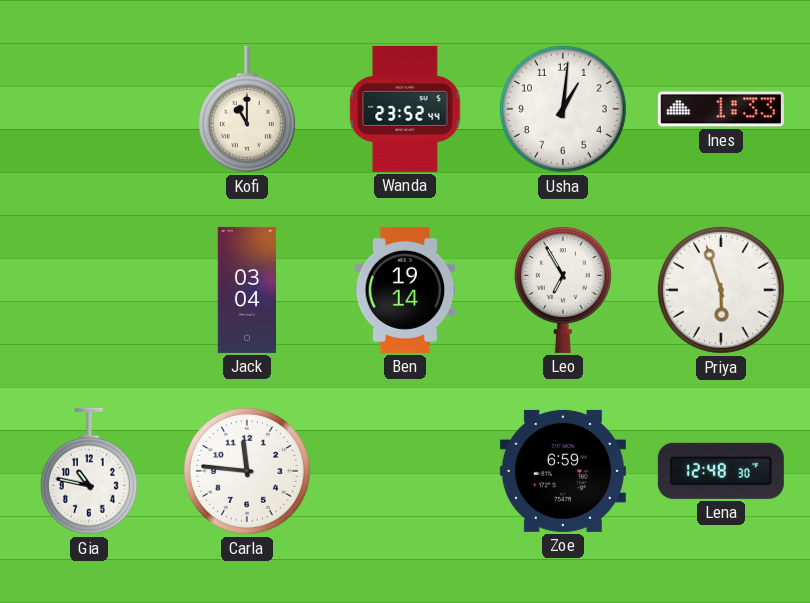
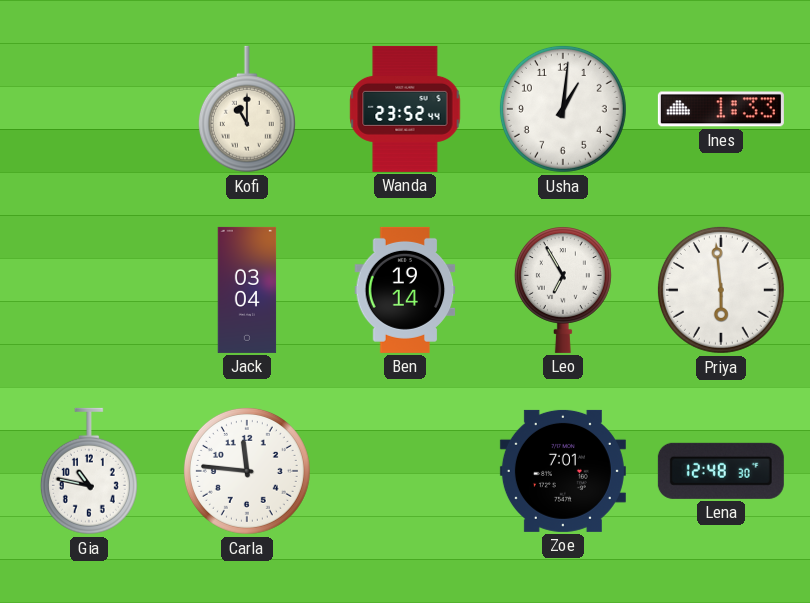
Priya: 5:57 -> 5:59 (721, 290)
Zoe: 6:59 -> 7:01 (563, 471)
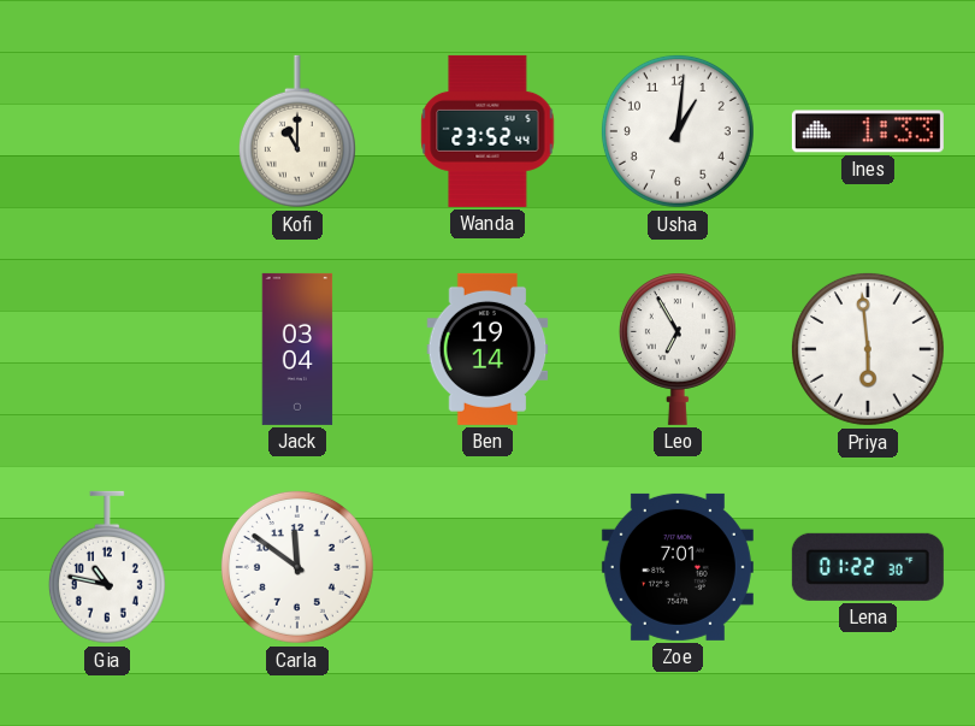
Carla: 11:46 -> 11:51 (297, 567)
Lena: 12:48 -> 01:22 (868, 567)
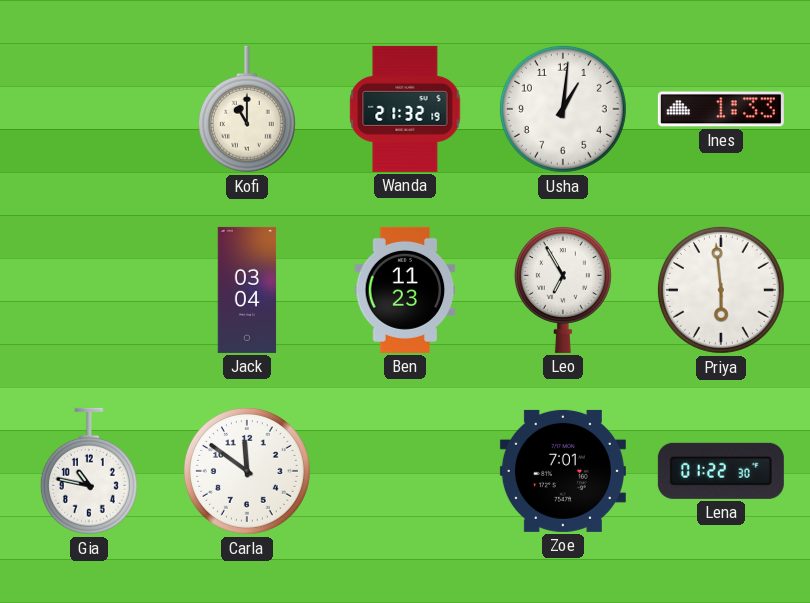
Wanda: 23:52 -> 21:32 (405, 109)
Ben: 19:14 -> 11:23 (405, 290)
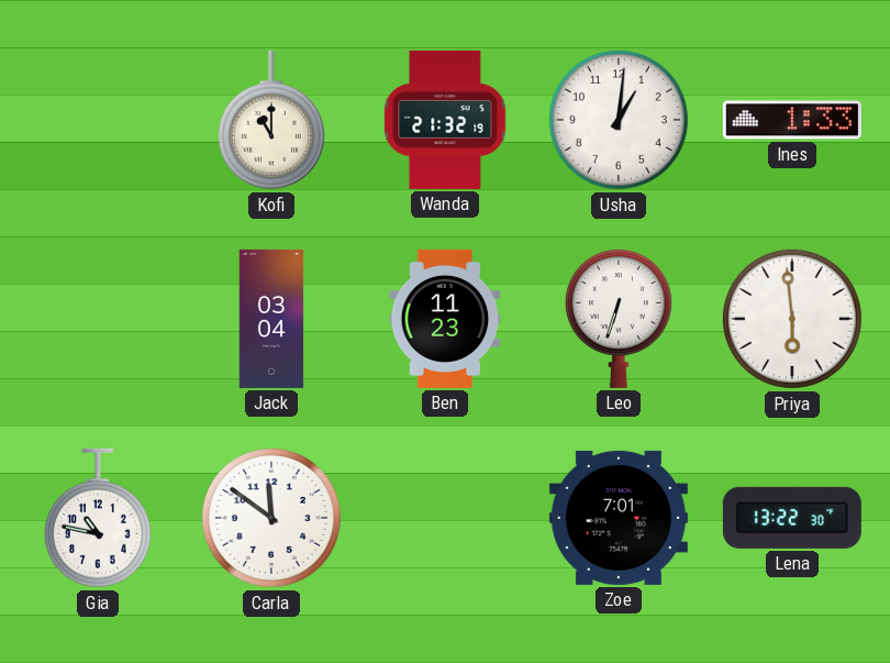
Leo: 6:55 -> 6:33 (619, 319)
Lena: 01:22 -> 13:22 (792, 518)
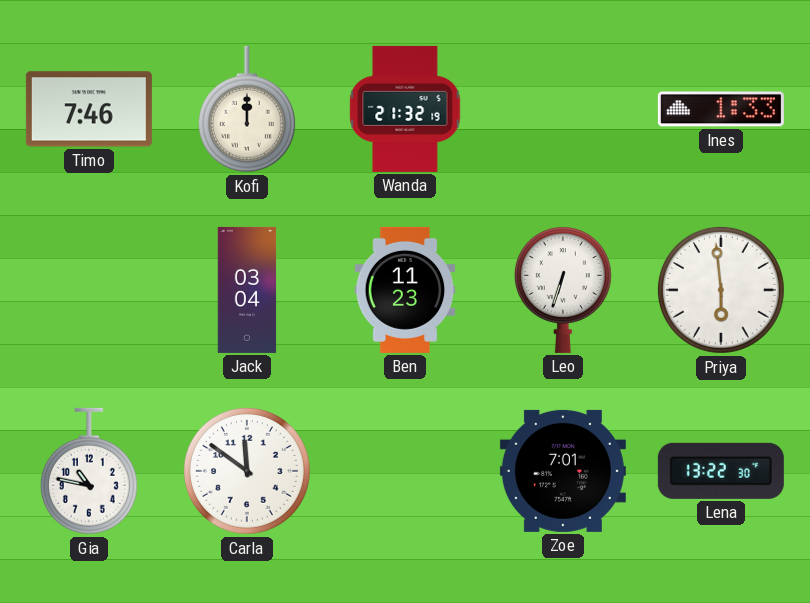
Timo: none -> 7:46 (89, 109)
Kofi: 11:00 -> 12:00 (247, 109)
Usha: 1:01 -> none (619, 120)
